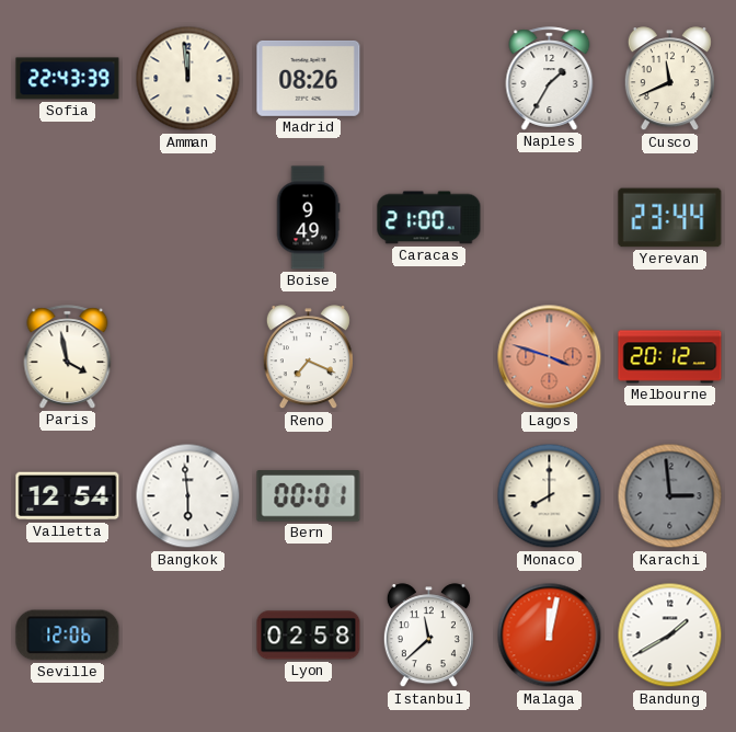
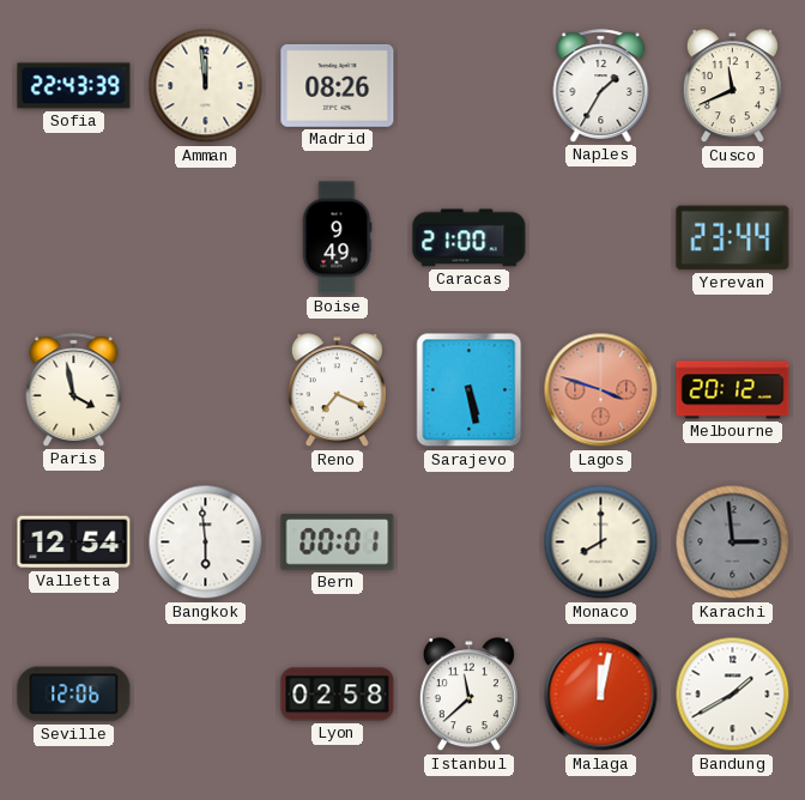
Sarajevo: none -> 5:28 (470, 390)
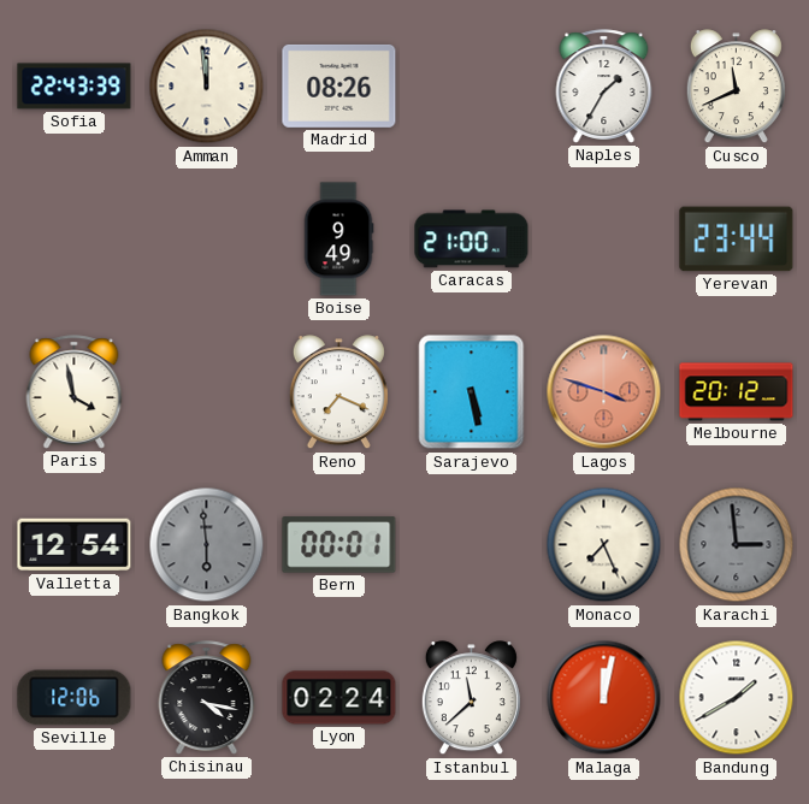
Bangkok dial: white -> grey (207, 545)
Monaco: 8:00 -> 7:26 (604, 545)
Chisinau: none -> 4:17 (207, 698)
Lyon: 02:58 -> 02:24 (339, 698)
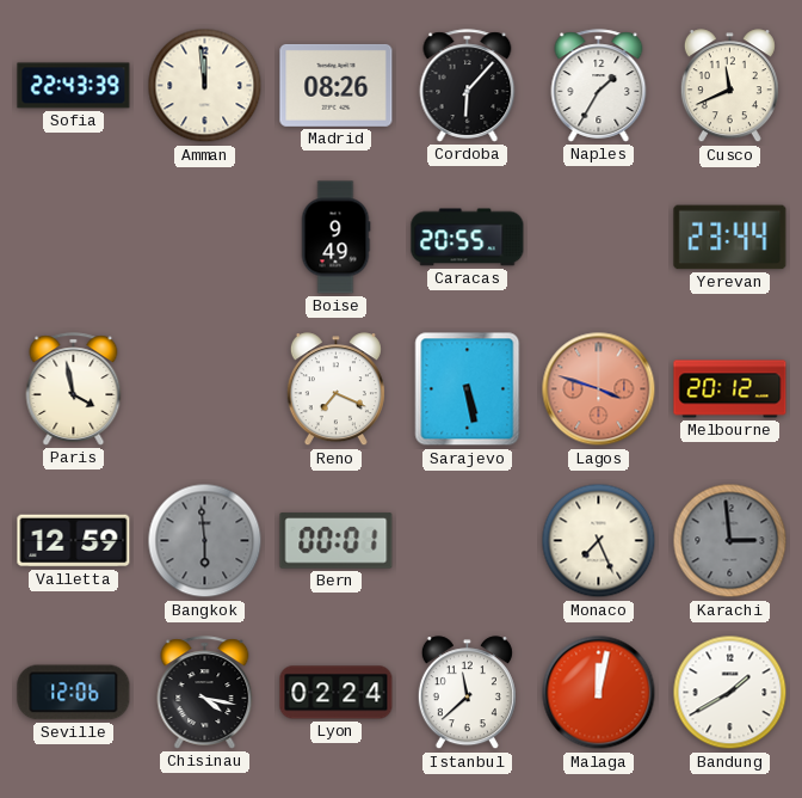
Cordoba: none -> 6:07 (468, 86)
Caracas: 21:00 -> 20:55 (468, 238)
Valletta: 12:54 -> 12:59 (74, 541)
